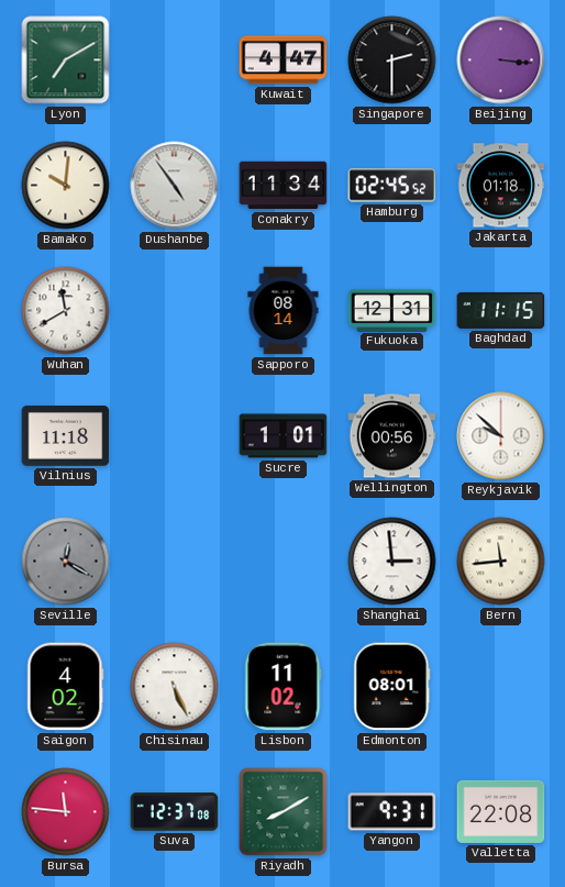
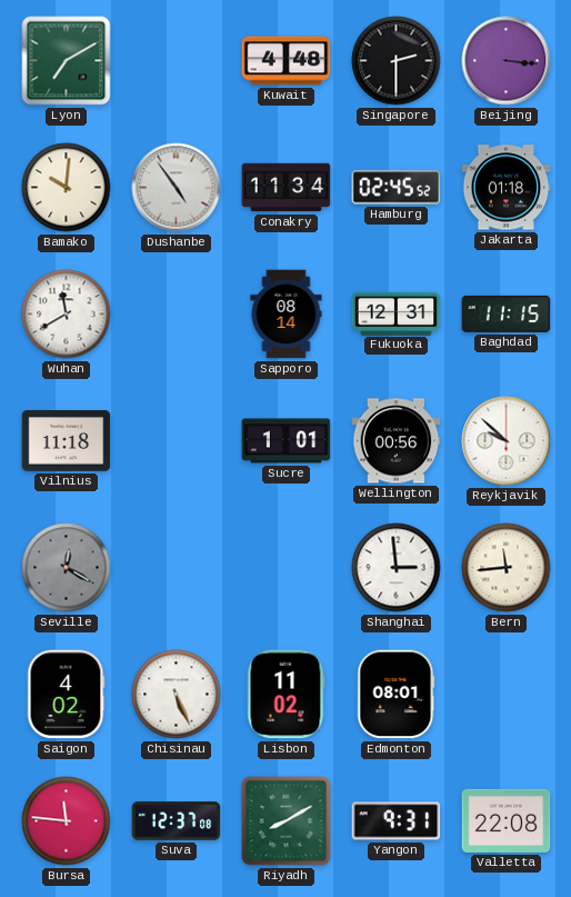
Kuwait: 4:47 -> 4:48 (287, 61)
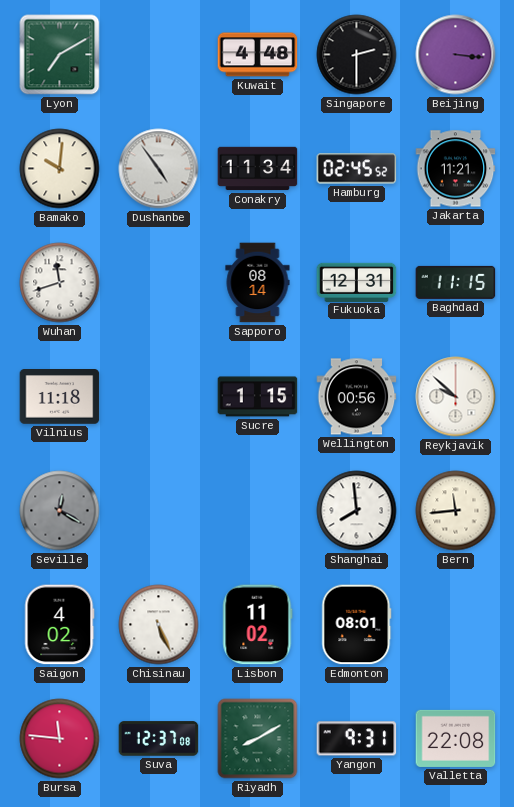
Jakarta: 01:18 -> 11:21 (456, 169)
Wuhan: 11:40 -> 11:42 (60, 283)
Sucre: 1:01 -> 1:15 (258, 397)
Shanghai: 2:59 -> 7:59 (357, 511)
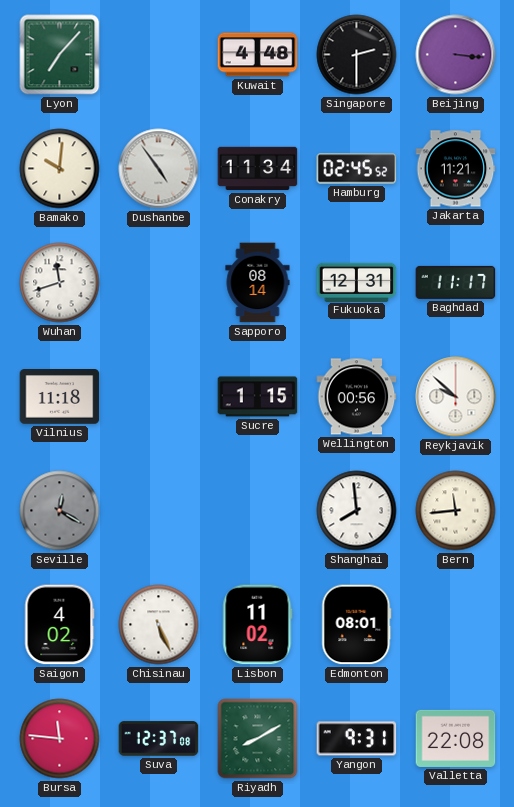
Lyon: 7:10 -> 7:07 (60, 55)
Baghdad: 11:15 -> 11:17 (456, 282)
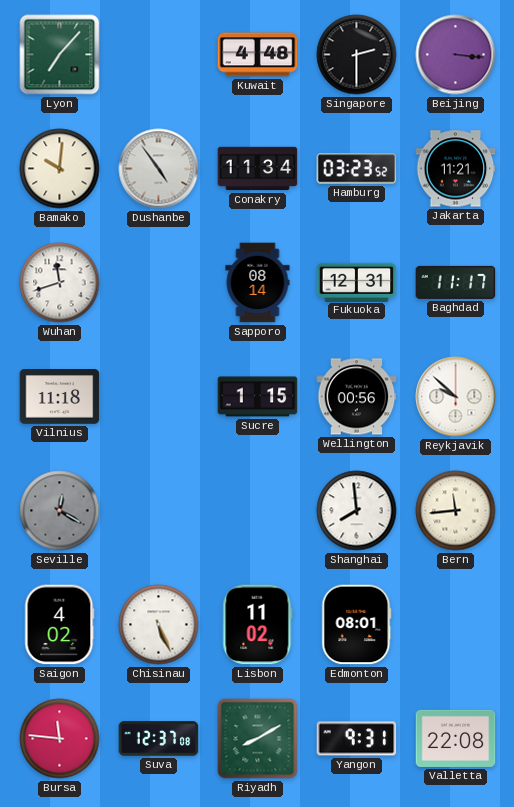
Hamburg: 02:45 -> 03:23 (357, 169)
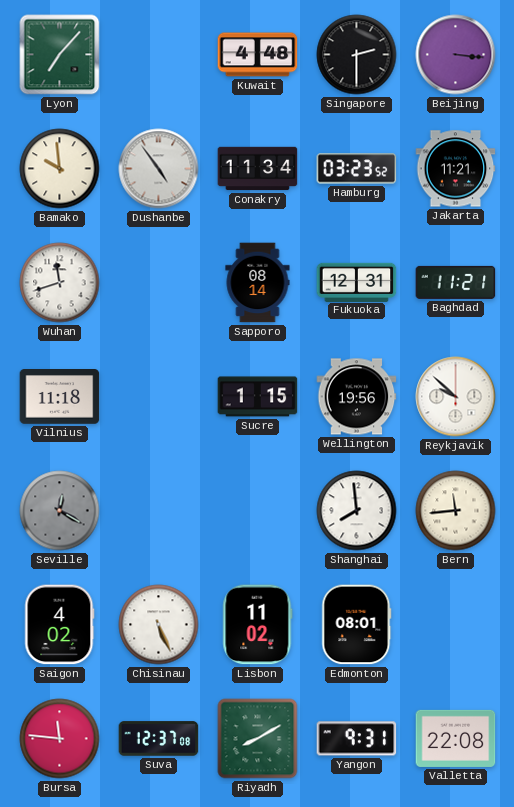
Bamako: 10:01 -> 9:59 (60, 169)
Baghdad: 11:17 -> 11:21 (456, 282)
Wellington: 00:56 -> 19:56 (357, 397)
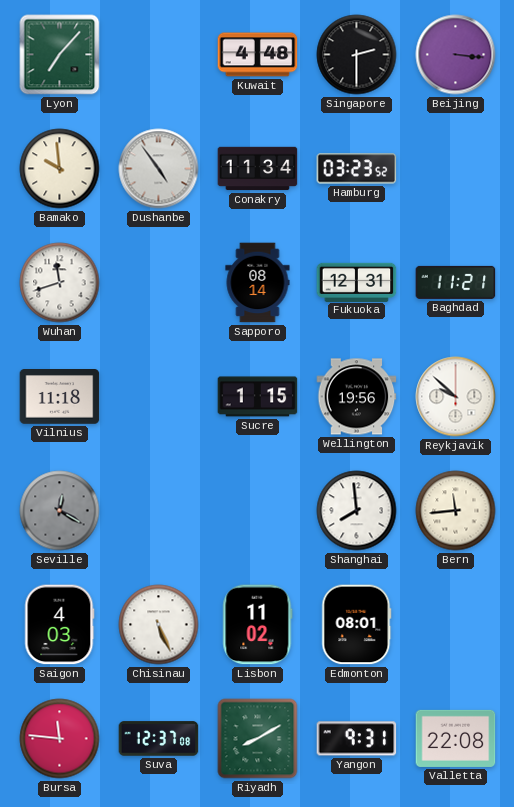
Jakarta: 11:21 -> none (456, 169)
Saigon: 4:02 -> 4:03 (60, 625)
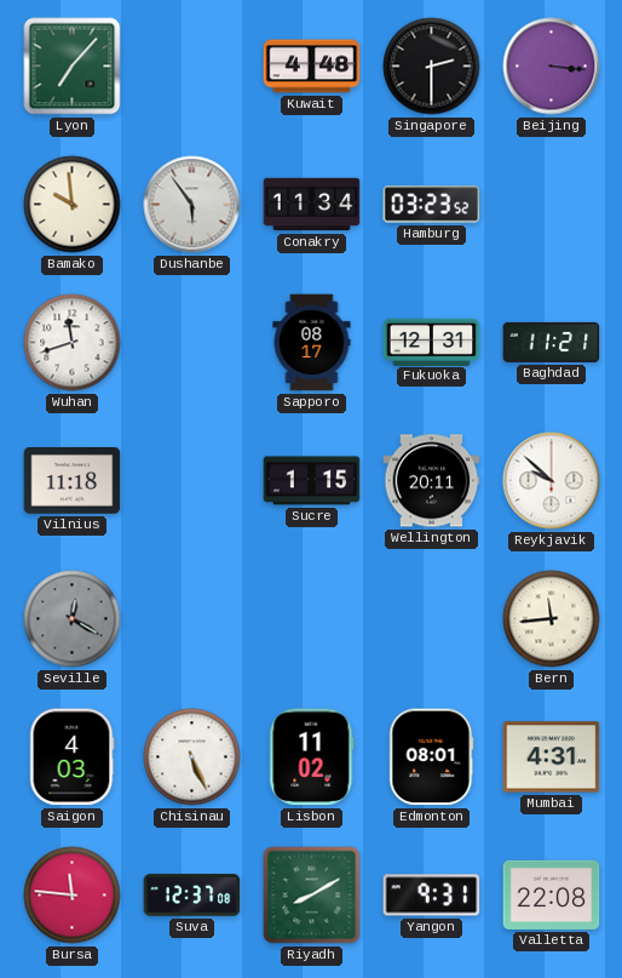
Dushanbe: 4:54 -> 5:54 (192, 205)
Sapporo: 08:14 -> 08:17 (312, 343)
Wellington: 19:56 -> 20:11 (432, 481)
Shanghai: 7:59 -> none (357, 511)
Mumbai: none -> 4:31 (552, 757)
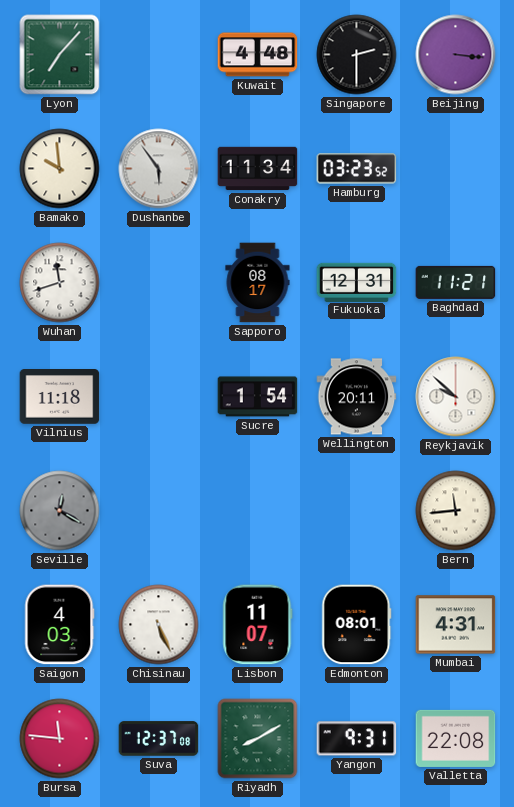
Sucre: 1:15 -> 1:54 (258, 397)
Lisbon: 11:02 -> 11:07 (258, 625)
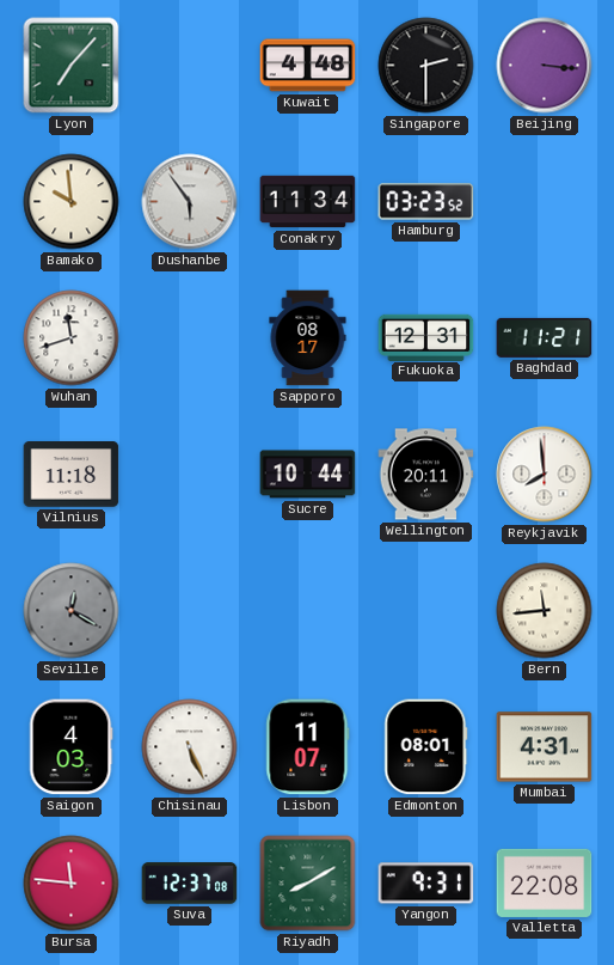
Sucre: 1:54 -> 10:44 (308, 475)
Reykjavik: 9:52 -> 7:59 (545, 475)
